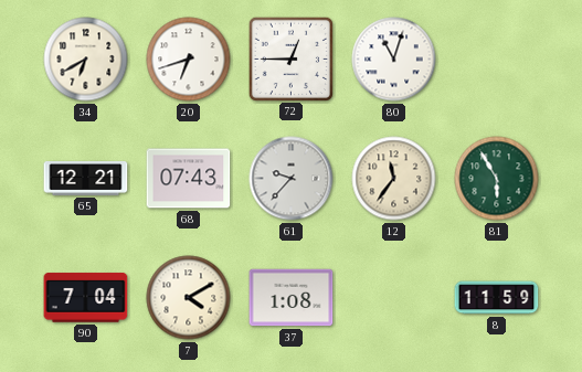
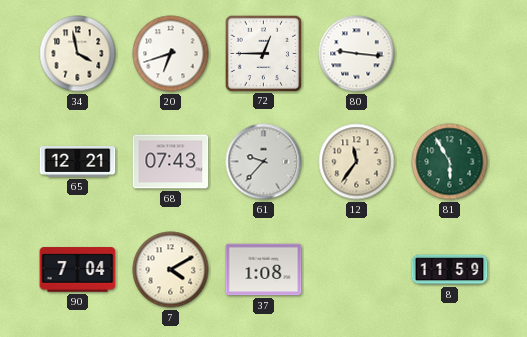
34: 6:40 -> 3:58 (78, 54)
80: 11:03 -> 9:16 (357, 54)
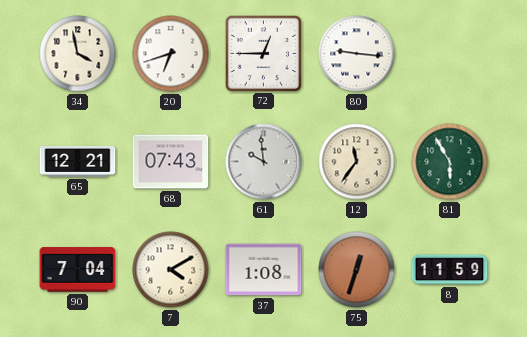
61: 9:37 -> 9:59 (264, 162)
75: none -> 12:33 (357, 270)
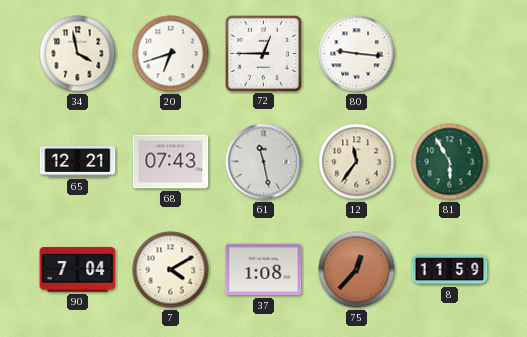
61: 9:59 -> 11:28 (264, 162)
75: 12:33 -> 12:37 (357, 270)
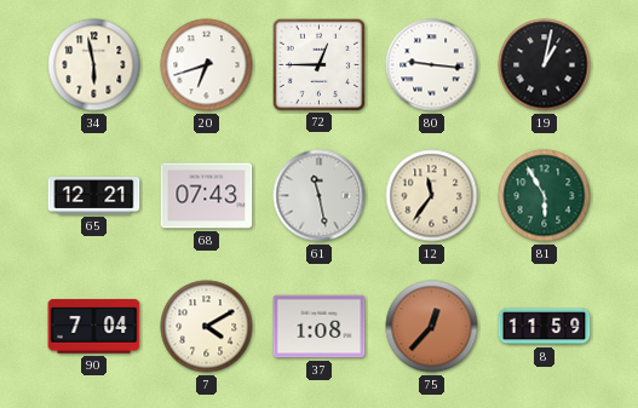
34: 3:58 -> 5:58 (94, 65)
19: none -> 1:02 (545, 65)
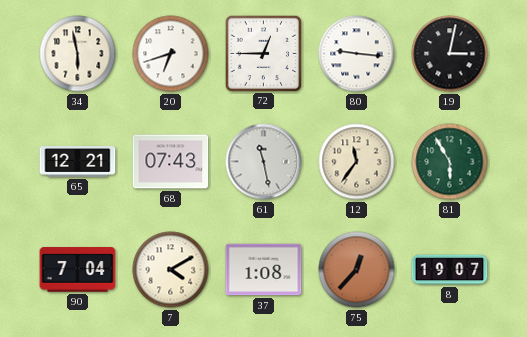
19: 1:02 -> 3:02 (450, 54)
8: 11:59 -> 19:07 (450, 270)
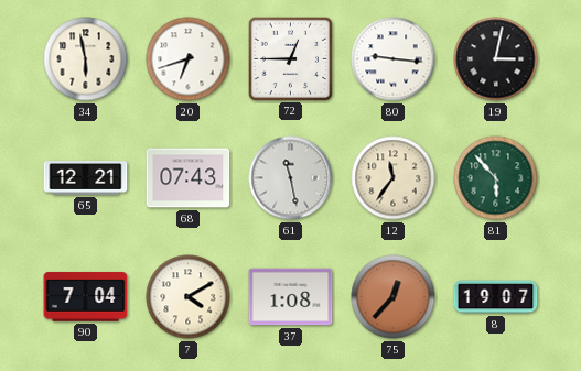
81: 5:55 -> 5:53 (496, 178)
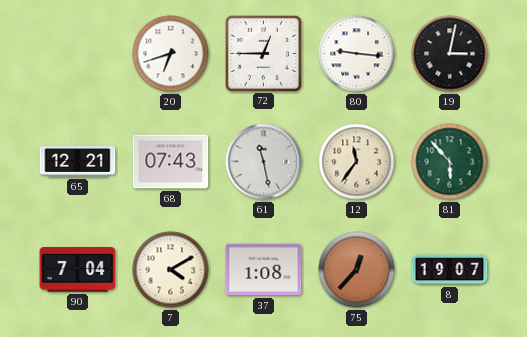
34: 5:58 -> none (86, 59)
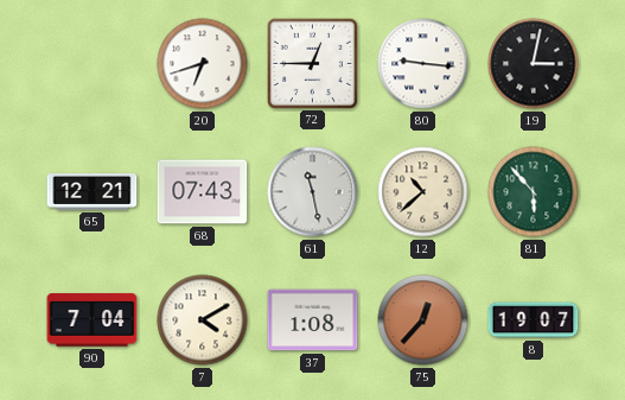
12: 11:36 -> 10:38 (423, 192)
